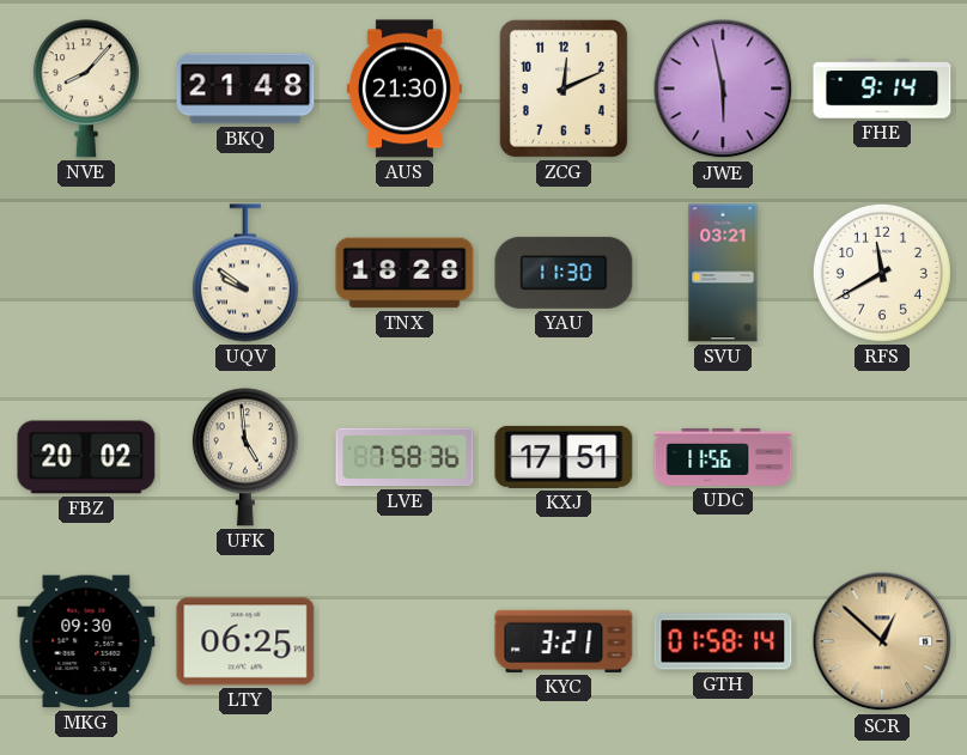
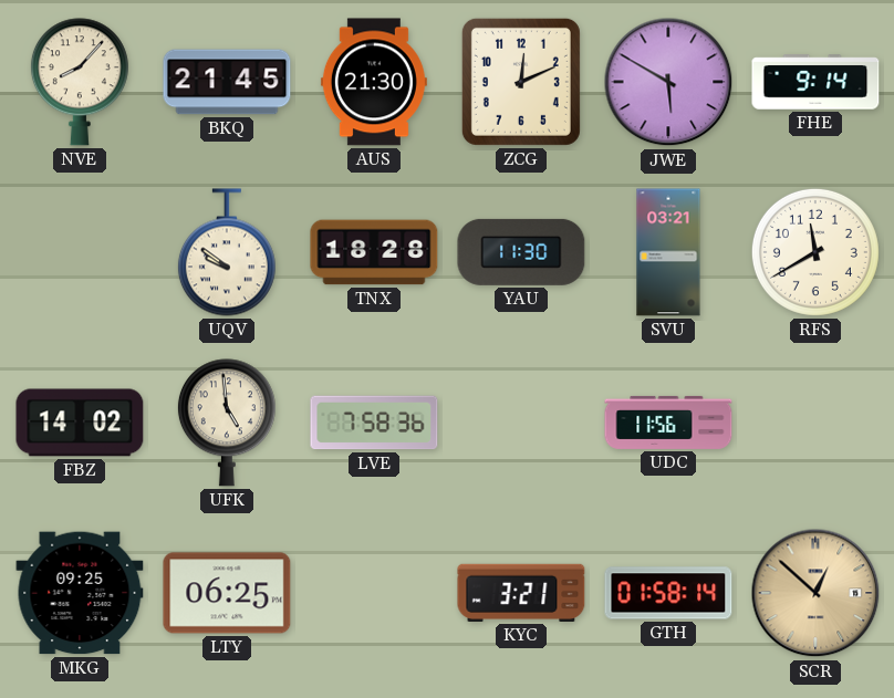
BKQ: 21:48 -> 21:45 (227, 82)
JWE: 5:58 -> 5:50 (668, 82)
FBZ: 20:02 -> 14:02 (80, 423)
KXJ: 17:51 -> none (564, 457)
MKG: 09:30 -> 09:25 (80, 593)
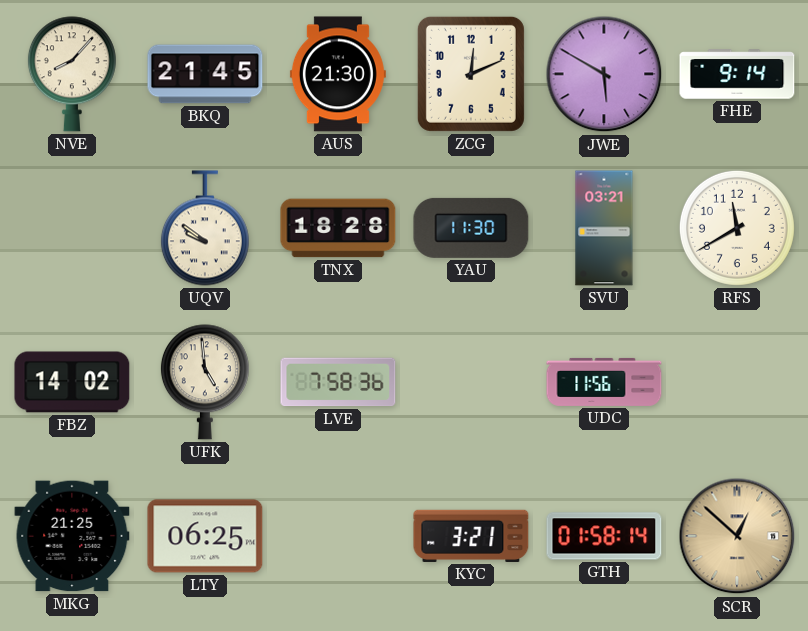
MKG: 09:25 -> 21:25 (72, 536)
